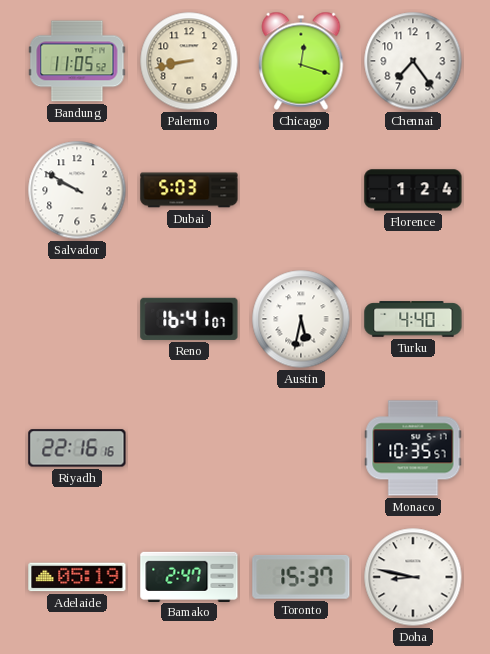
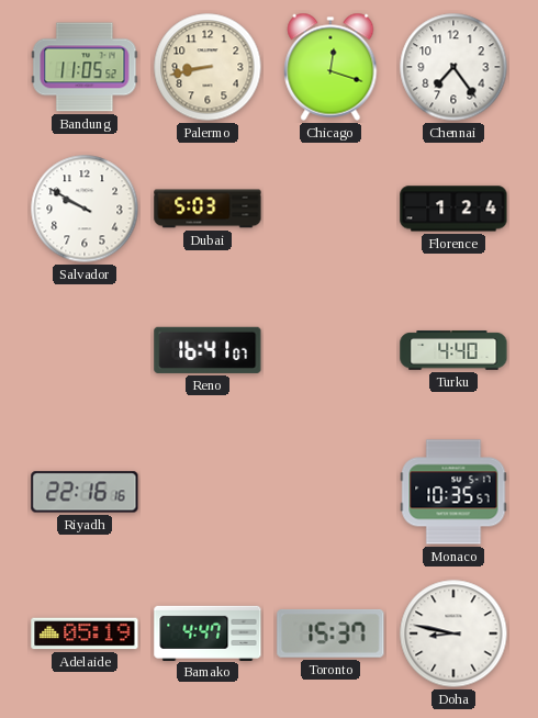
Austin: 5:32 -> none (301, 319)
Bamako: 2:47 -> 4:47 (208, 632)
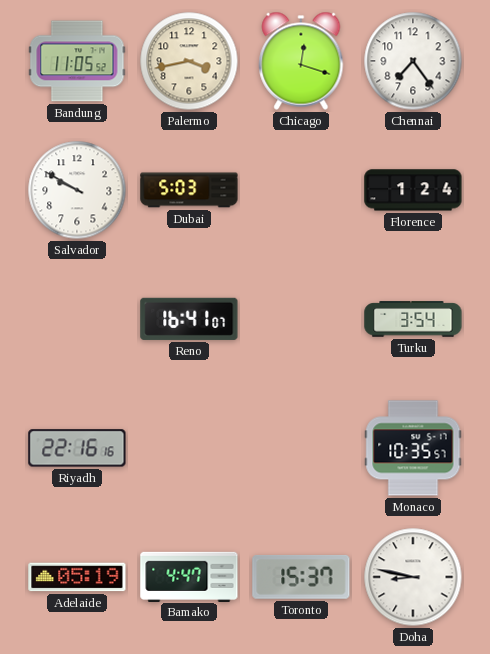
Palermo: 8:43 -> 3:43 (189, 61)
Turku: 4:40 -> 3:54 (413, 319)
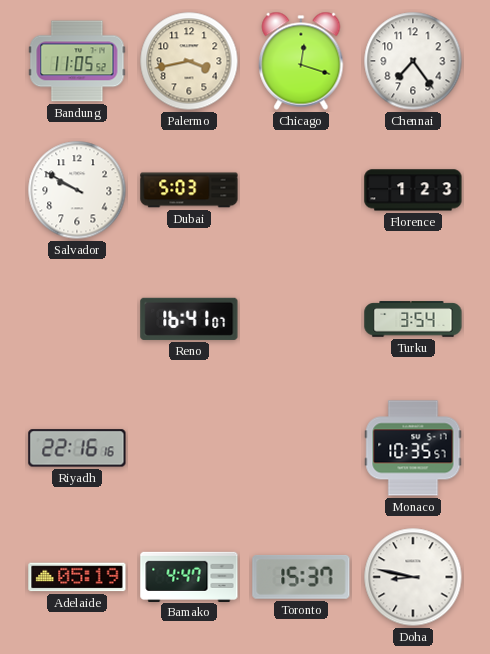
Florence: 1:24 -> 1:23 (413, 190)
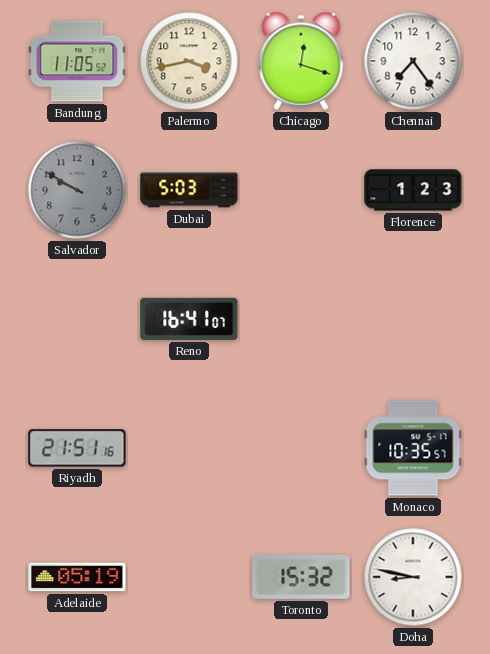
Salvador dial: white -> grey (77, 190)
Turku: 3:54 -> none (413, 319)
Riyadh: 22:16 -> 21:51 (77, 448)
Bamako: 4:47 -> none (189, 576)
Toronto: 15:37 -> 15:32 (301, 577)
